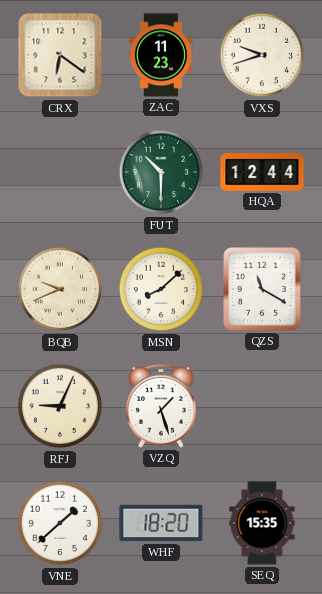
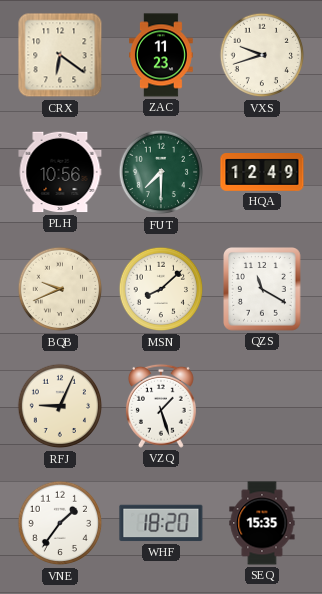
PLH: none -> 10:56 (60, 172)
FUT: 10:30 -> 7:30 (161, 172)
HQA: 12:44 -> 12:49 (262, 173)
VNE: 1:38 -> 1:36 (60, 523)
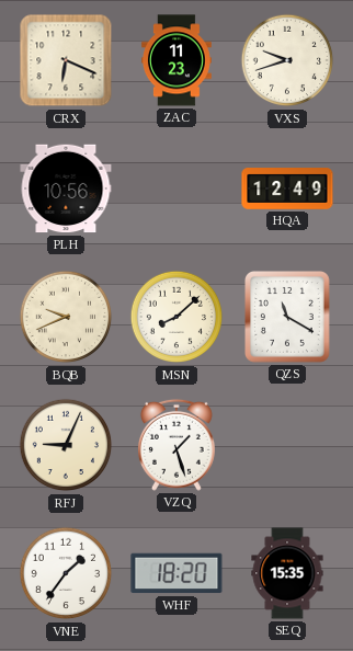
CRX: 6:21 -> 6:19 (66, 60)
FUT: 7:30 -> none (161, 172)
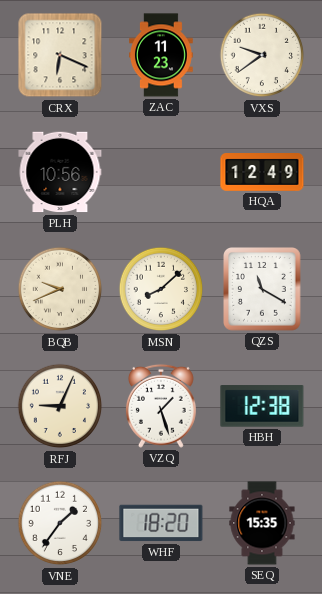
VXS: 9:42 -> 9:39 (262, 55)
HBH: none -> 12:38 (262, 406)
